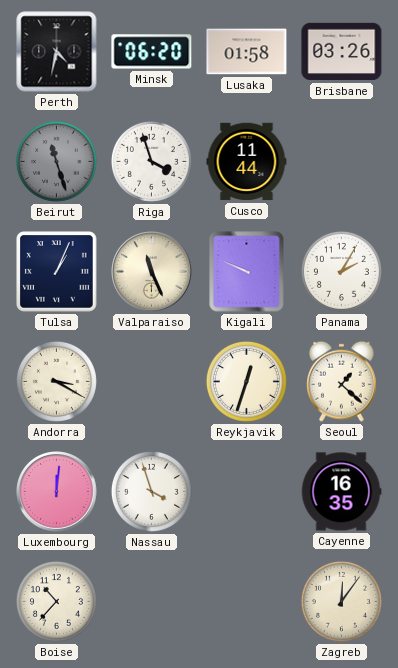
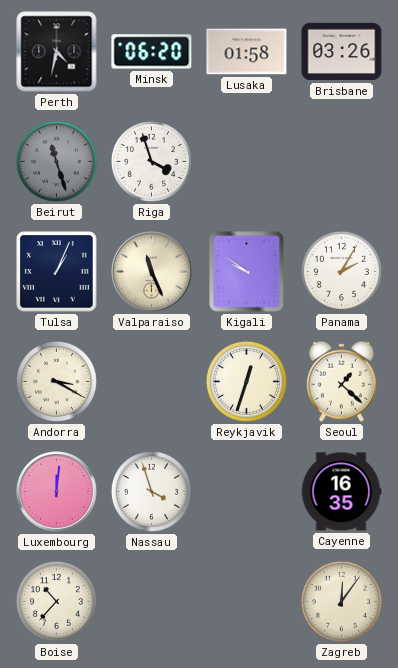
Cusco: 11:44 -> none (247, 162)
Kigali: 9:49 -> 9:51 (247, 272)
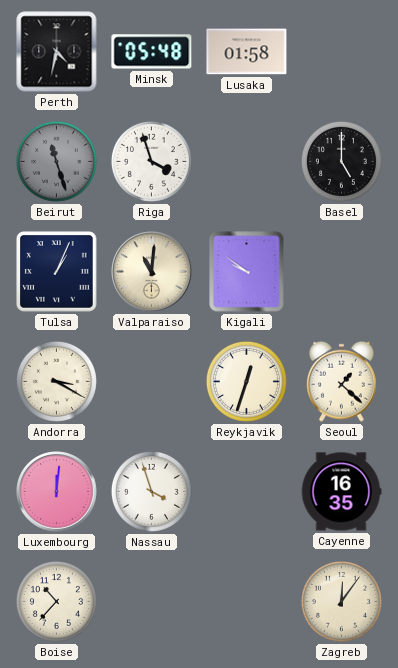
Minsk: 06:20 -> 05:48 (152, 52)
Brisbane: 03:26 -> none (342, 52)
Basel: none -> 5:00 (341, 161)
Valparaiso: 11:26 -> 11:01 (152, 272)
Panama: 2:05 -> none (341, 271)
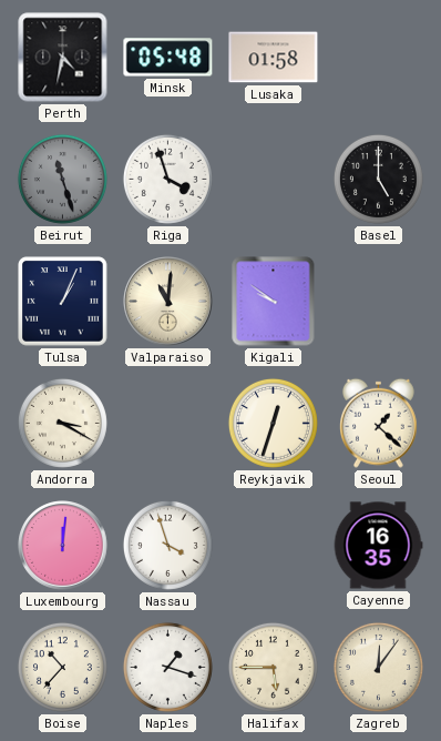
Naples: none -> 1:18 (167, 667)
Halifax: none -> 5:45 (273, 667)
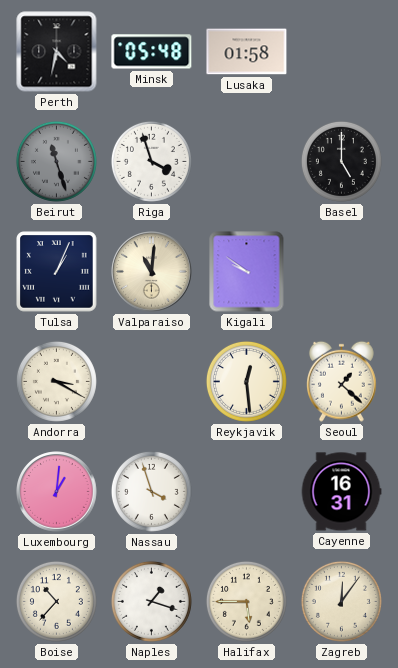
Reykjavik: 12:33 -> 12:29 (246, 381)
Luxembourg: 12:01 -> 1:01 (57, 492)
Cayenne: 16:35 -> 16:31 (341, 492)
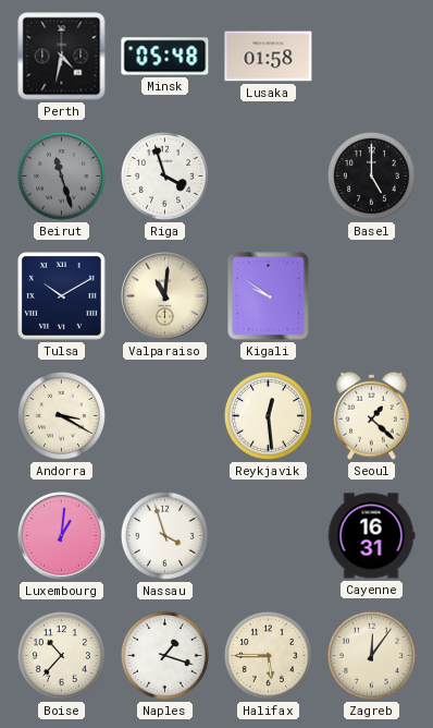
Tulsa: 1:04 -> 10:10 (62, 296)
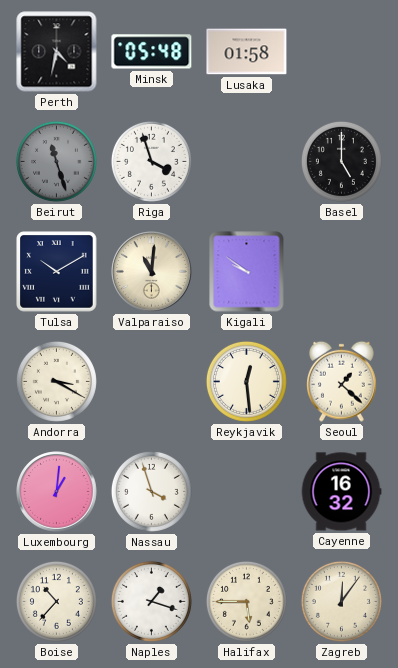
Cayenne: 16:31 -> 16:32 (341, 492)
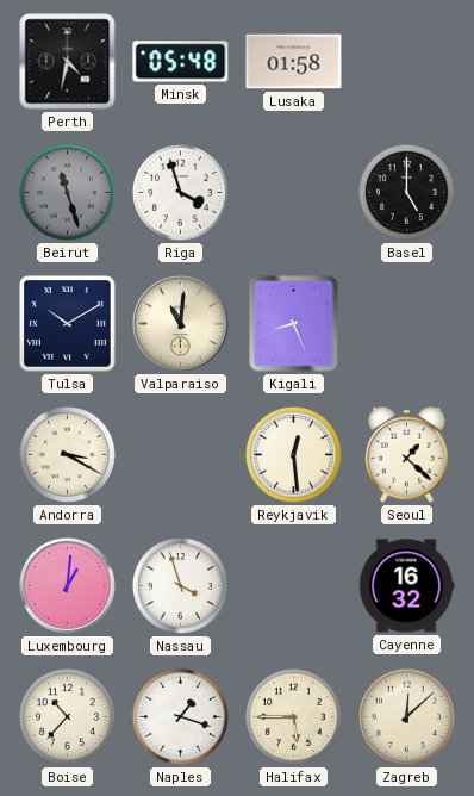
Kigali: 9:51 -> 8:26 (294, 324)
Zagreb: 12:06 -> 12:08 (406, 716)
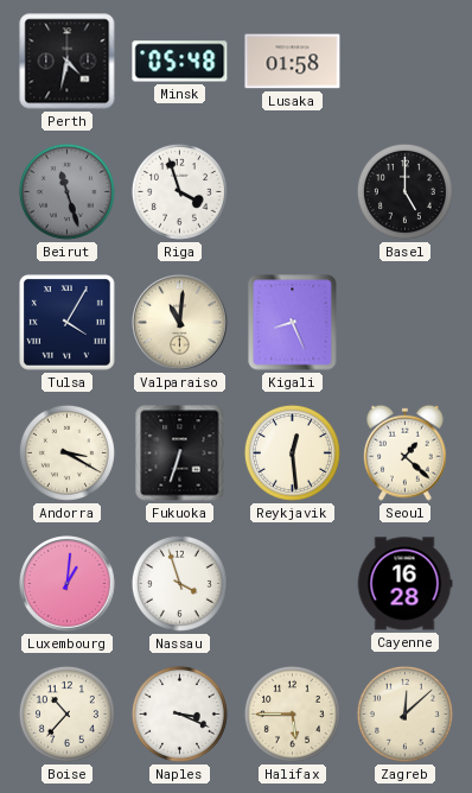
Tulsa: 10:10 -> 4:05 (68, 323)
Fukuoka: none -> 6:33 (180, 453)
Cayenne: 16:32 -> 16:28 (404, 584)
Naples: 1:18 -> 3:19 (179, 713)
